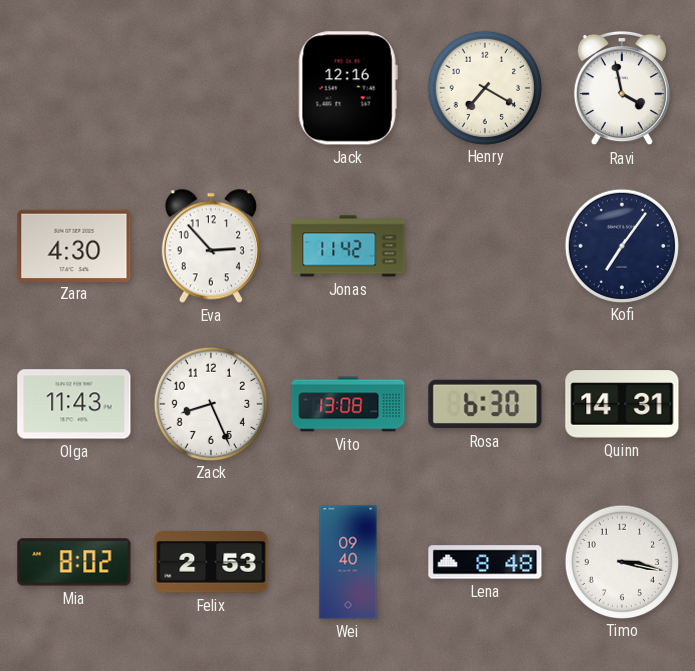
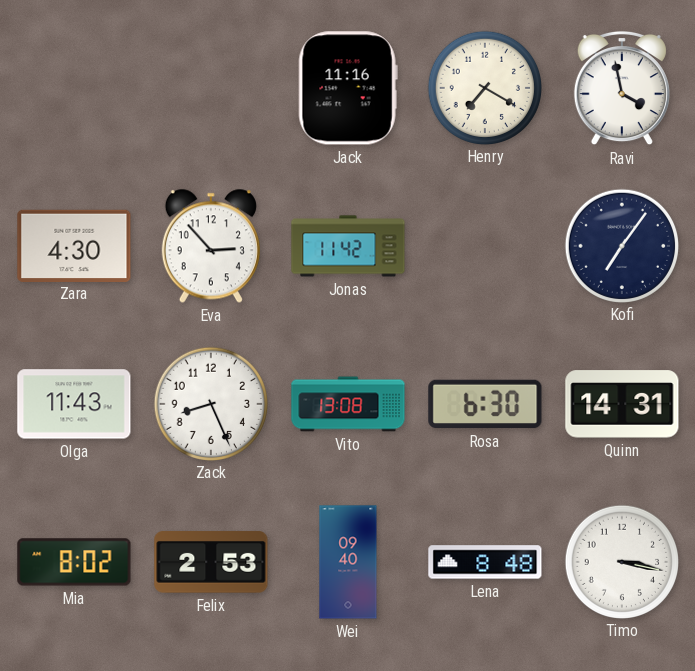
Jack: 12:16 -> 11:16 (348, 88)
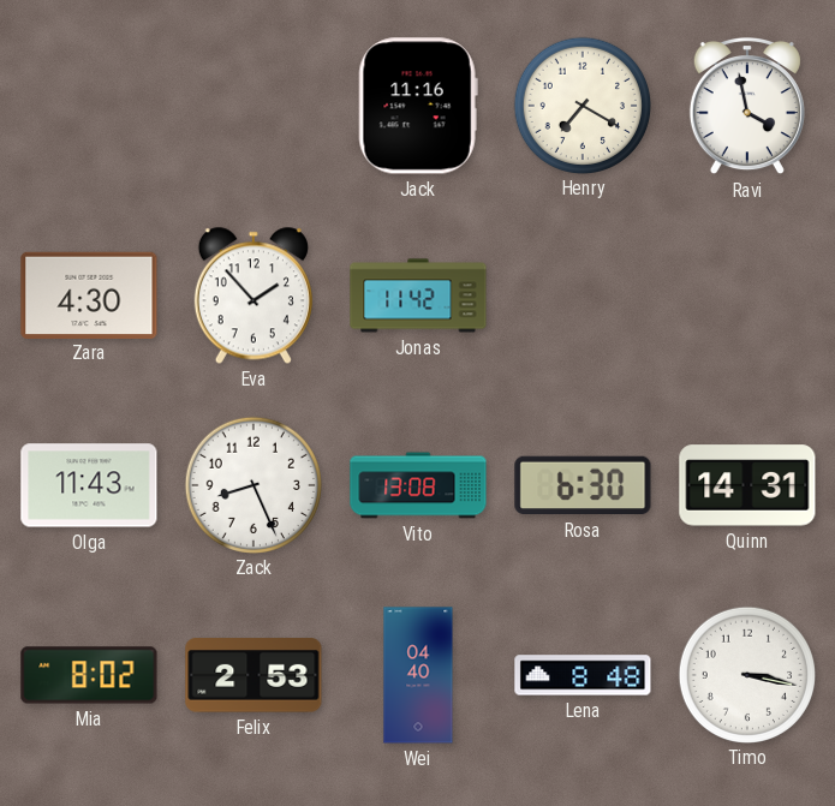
Eva: 2:53 -> 1:53 (254, 295)
Kofi: 7:06 -> none (621, 245)
Wei: 09:40 -> 04:40 (418, 675)
